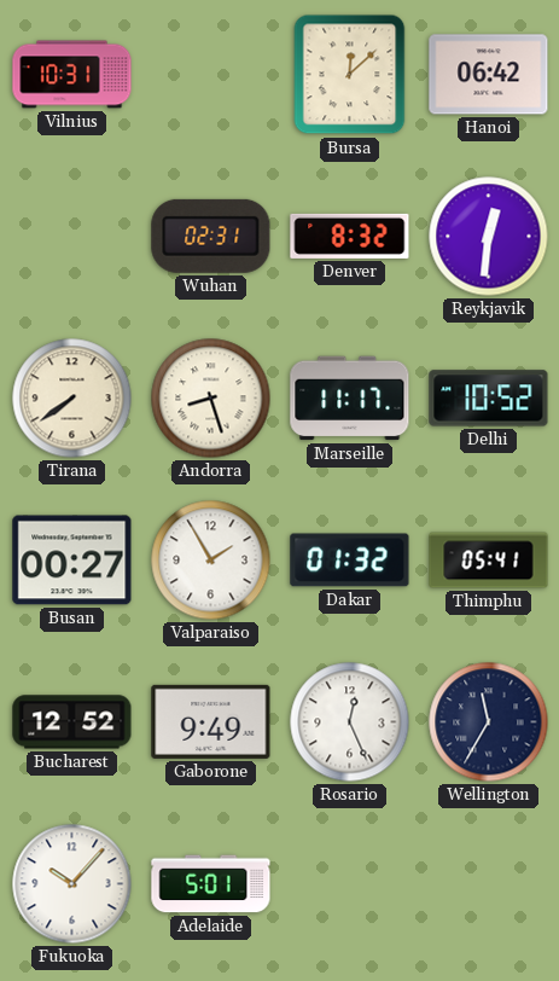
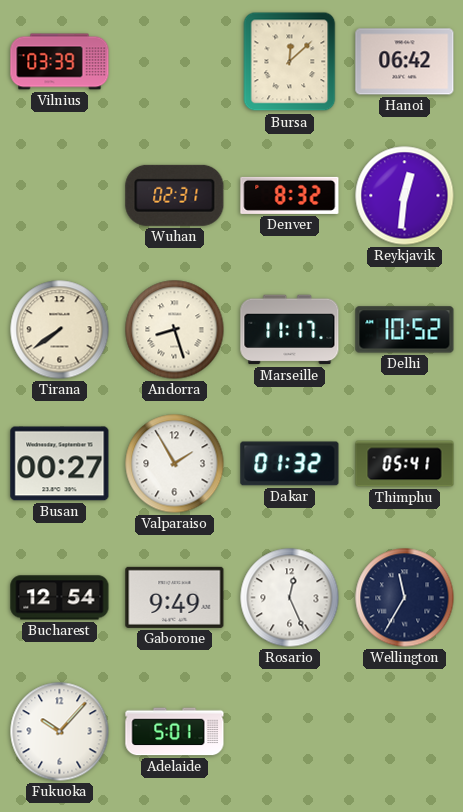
Vilnius: 10:31 -> 03:39 (60, 62)
Bucharest: 12:52 -> 12:54 (60, 598)
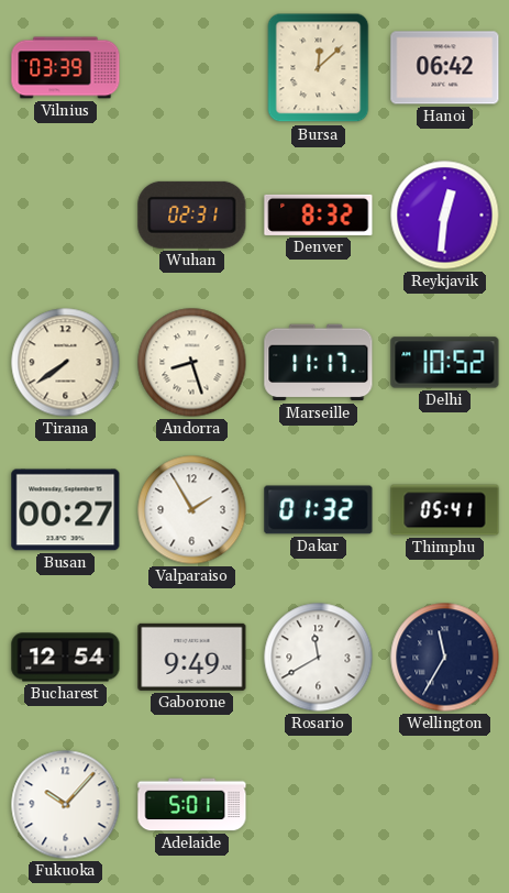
Rosario: 12:26 -> 11:40 (319, 658)
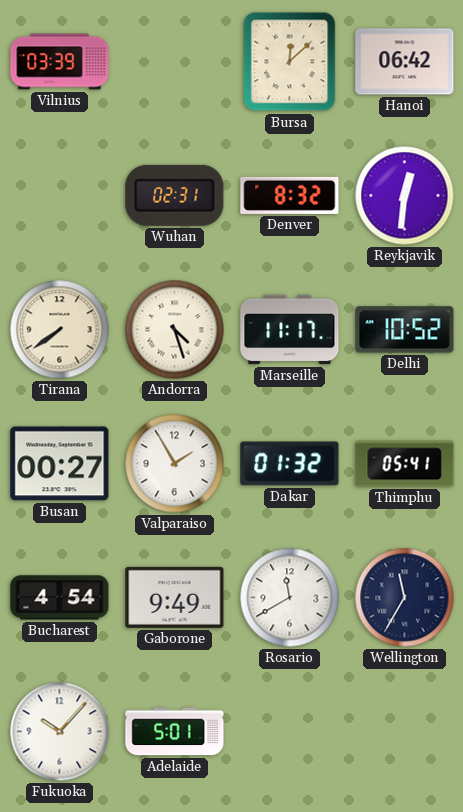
Andorra: 8:27 -> 4:27 (175, 330)
Bucharest: 12:54 -> 4:54 (60, 598)
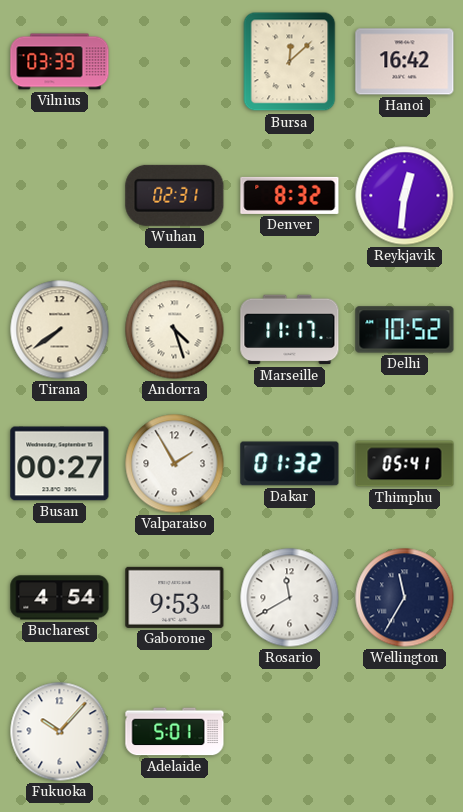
Hanoi: 06:42 -> 16:42 (405, 62)
Gaborone: 9:49 -> 9:53 (175, 597)
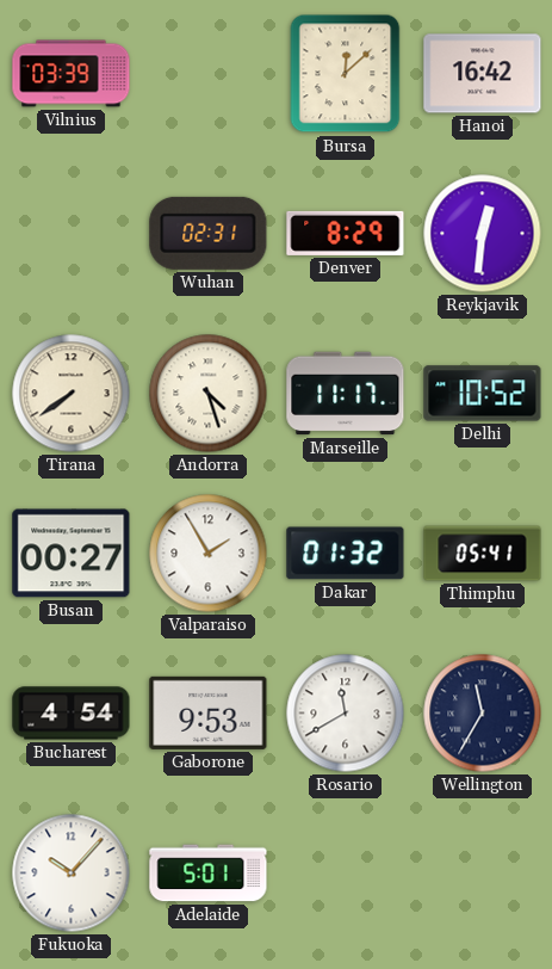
Denver: 8:32 -> 8:29 (346, 233)
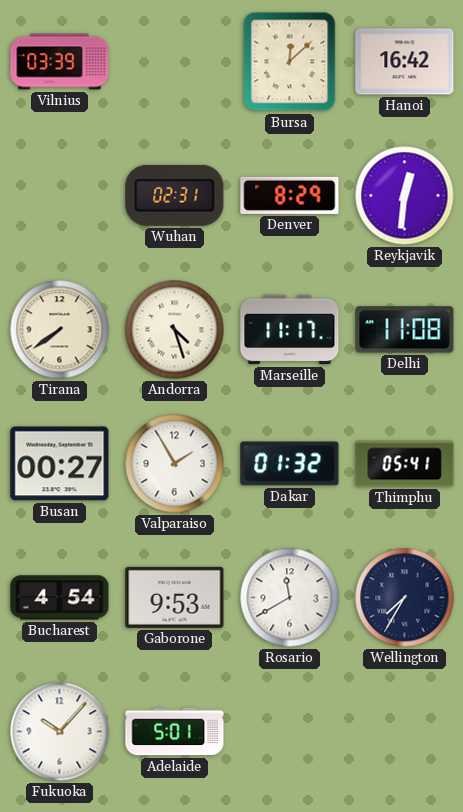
Delhi: 10:52 -> 11:08 (405, 330)
Wellington: 11:35 -> 7:35 (405, 598)
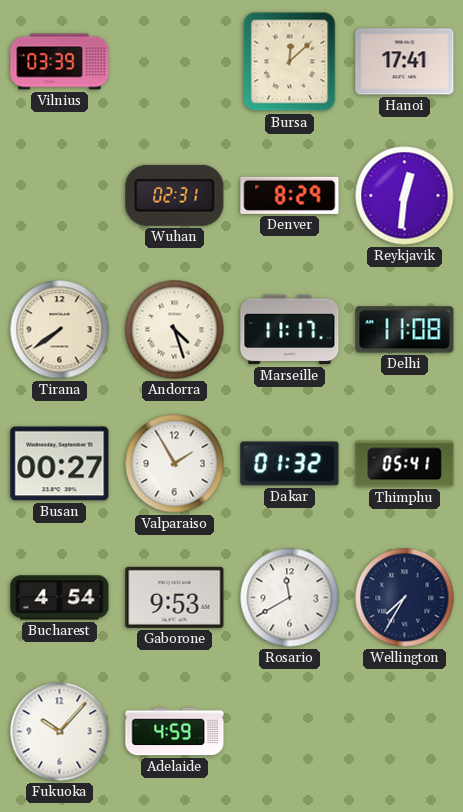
Hanoi: 16:42 -> 17:41 (405, 62)
Adelaide: 5:01 -> 4:59 (175, 732)
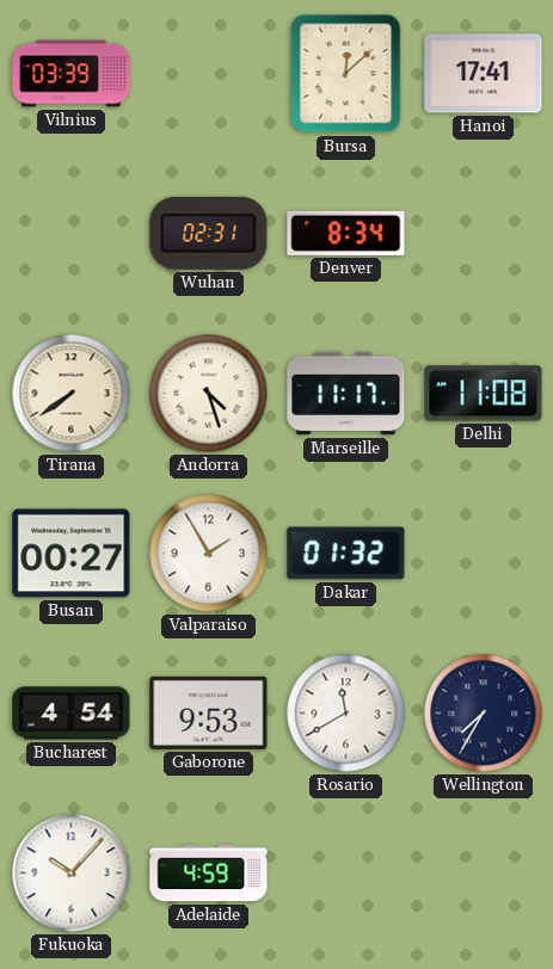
Denver: 8:29 -> 8:34 (346, 233)
Reykjavik: 12:31 -> none (405, 196)
Thimphu: 05:41 -> none (405, 464)
